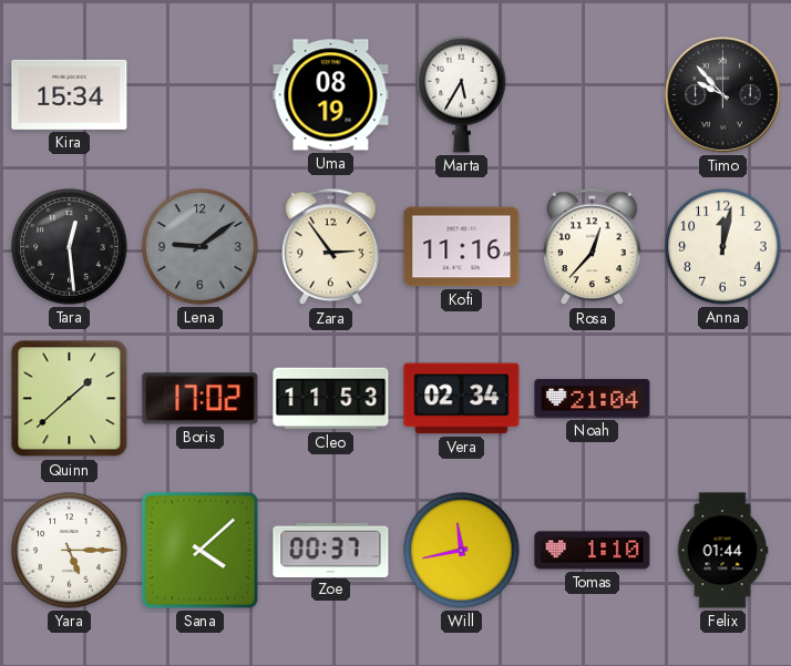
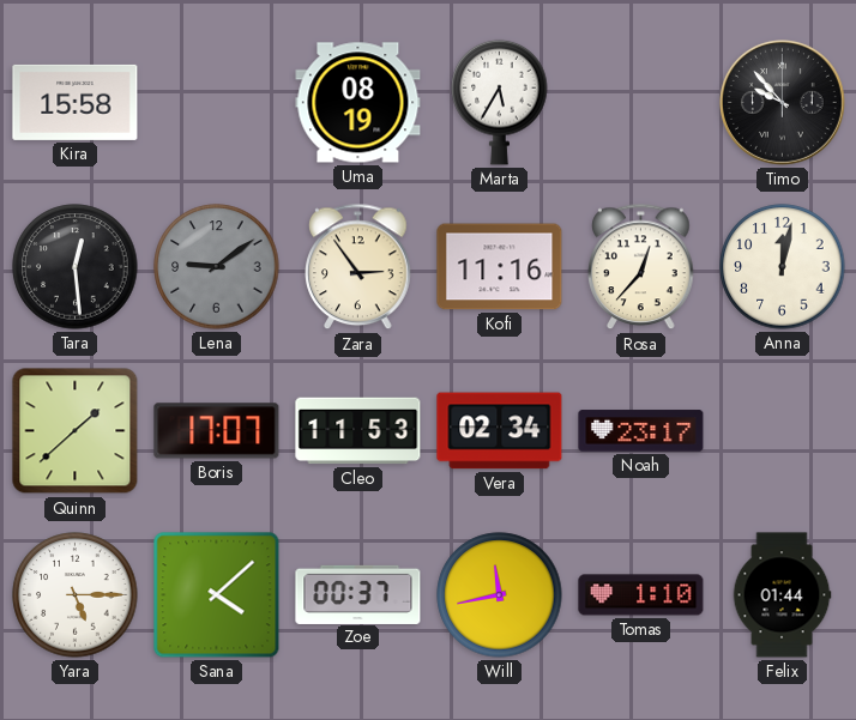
Kira: 15:34 -> 15:58 (76, 102)
Boris: 17:02 -> 17:07 (217, 431)
Noah: 21:04 -> 23:17 (641, 431)
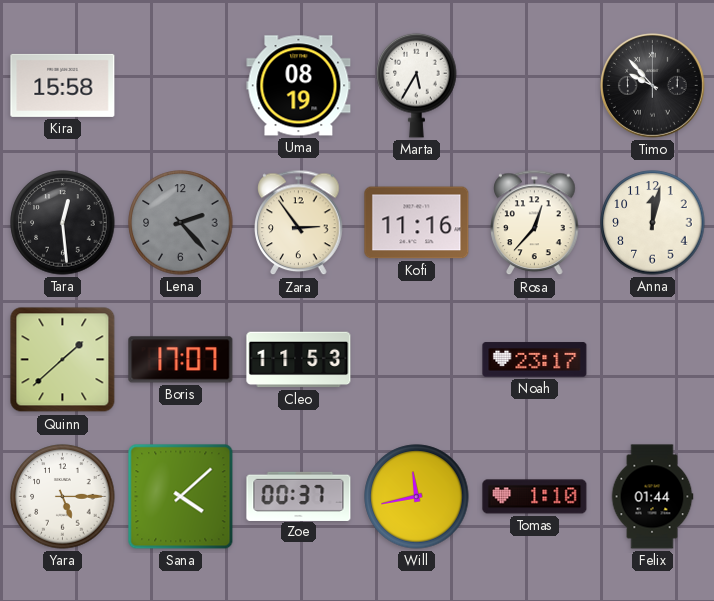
Lena: 9:09 -> 2:23 (181, 223)
Vera: 02:34 -> none (500, 431)
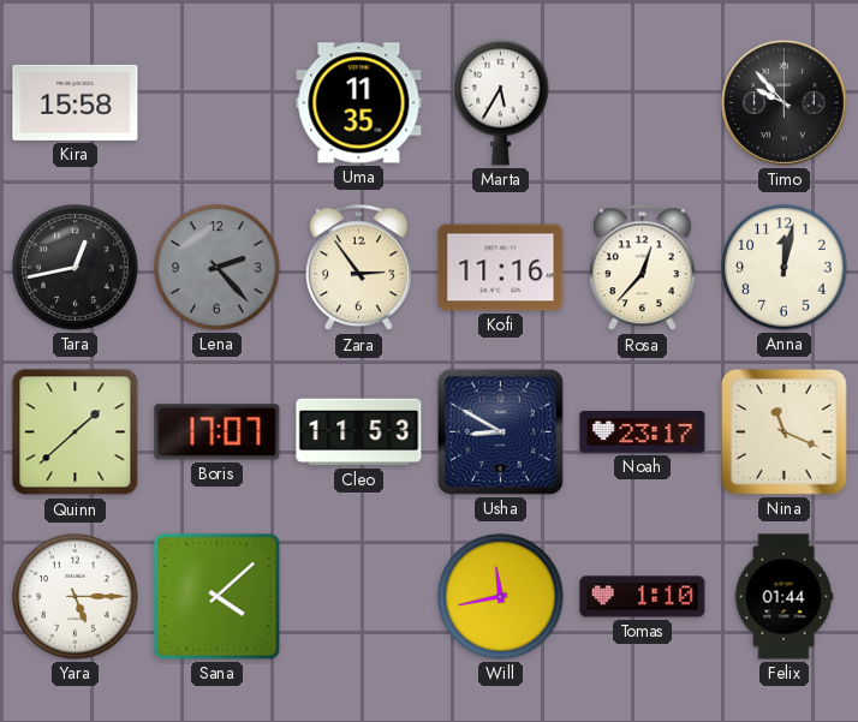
Uma: 08:19 -> 11:35 (359, 103)
Tara: 12:29 -> 12:43 (76, 268)
Usha: none -> 8:50 (500, 431)
Nina: none -> 11:19 (785, 432)
Zoe: 00:37 -> none (299, 496)
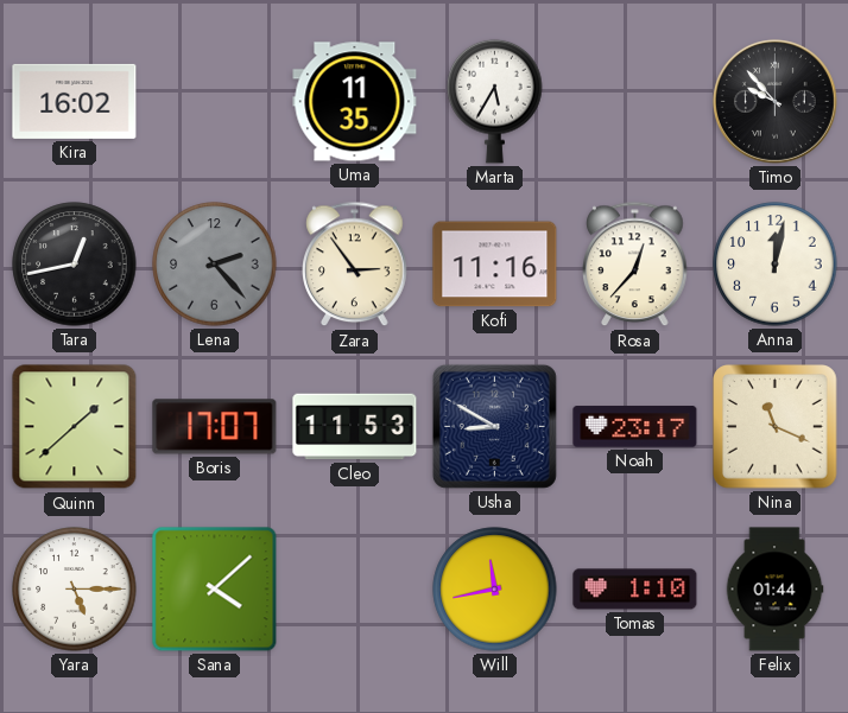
Kira: 15:58 -> 16:02 (75, 101)
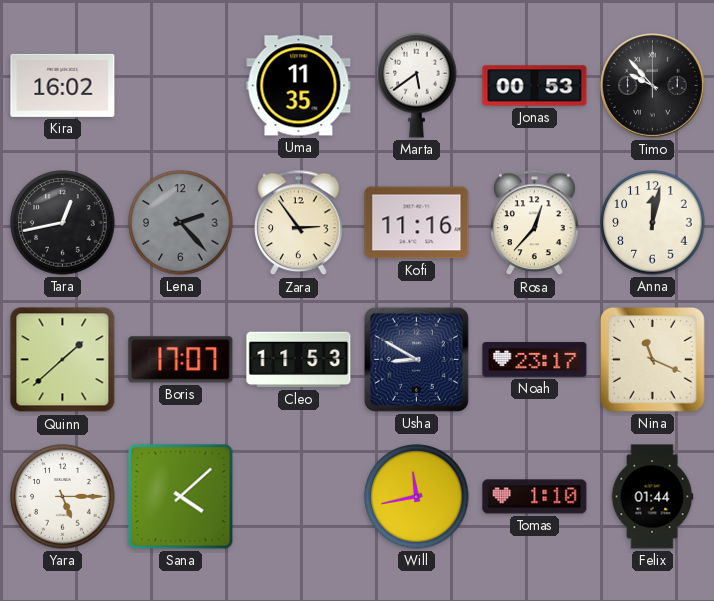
Marta: 5:35 -> 5:39 (417, 85)
Jonas: none -> 00:53 (535, 86)
